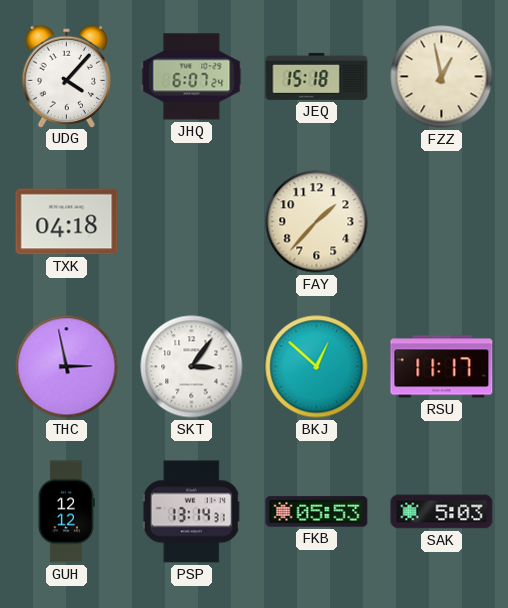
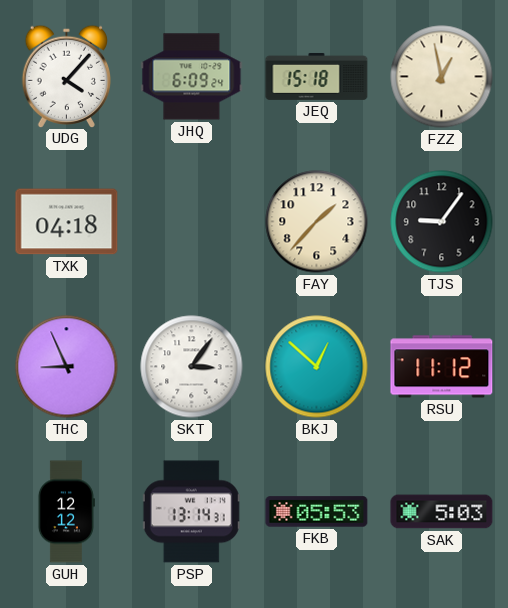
JHQ: 6:07 -> 6:09 (192, 77)
TJS: none -> 9:06 (442, 222)
THC: 2:58 -> 8:56 (67, 367)
RSU: 11:17 -> 11:12 (442, 367)
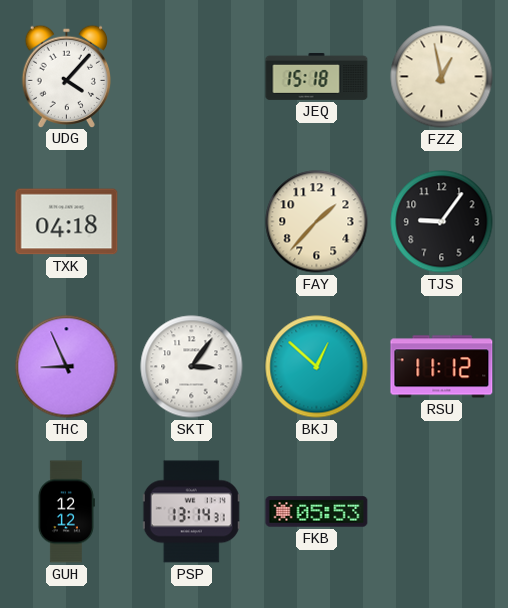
JHQ: 6:09 -> none (192, 77)
SAK: 5:03 -> none (442, 512)
